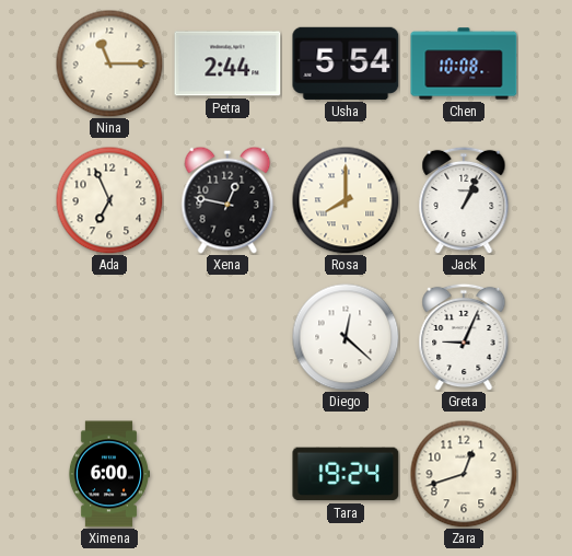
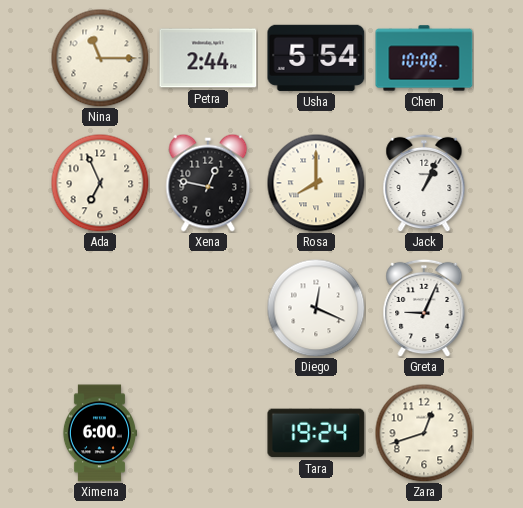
Diego: 12:22 -> 12:19 (316, 308)
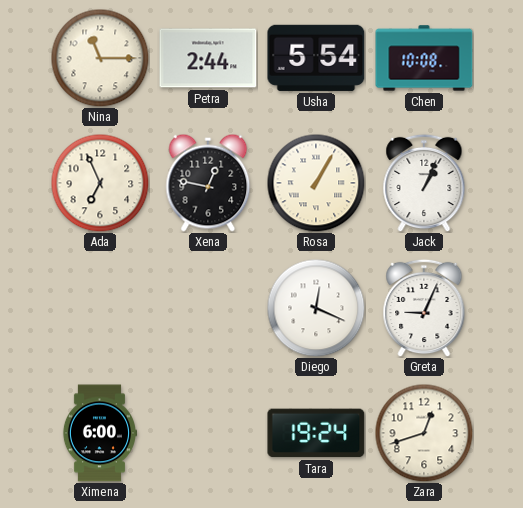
Rosa: 8:00 -> 1:05 (316, 183)
